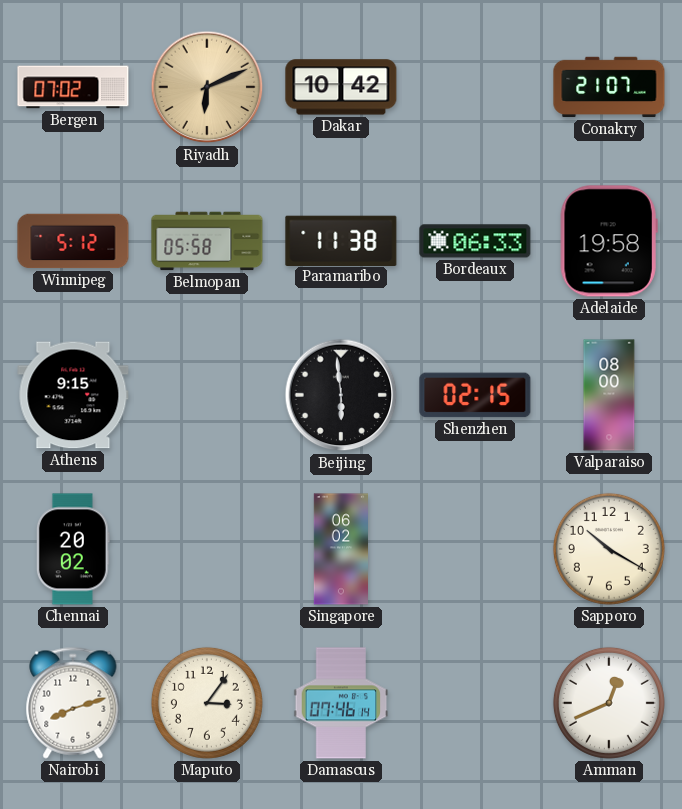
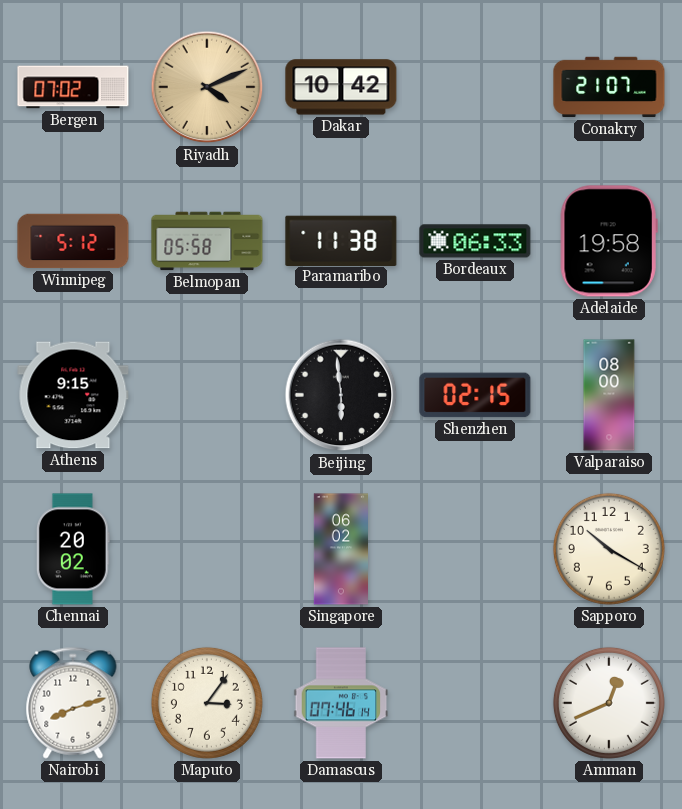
Riyadh: 6:11 -> 4:11 (207, 87)
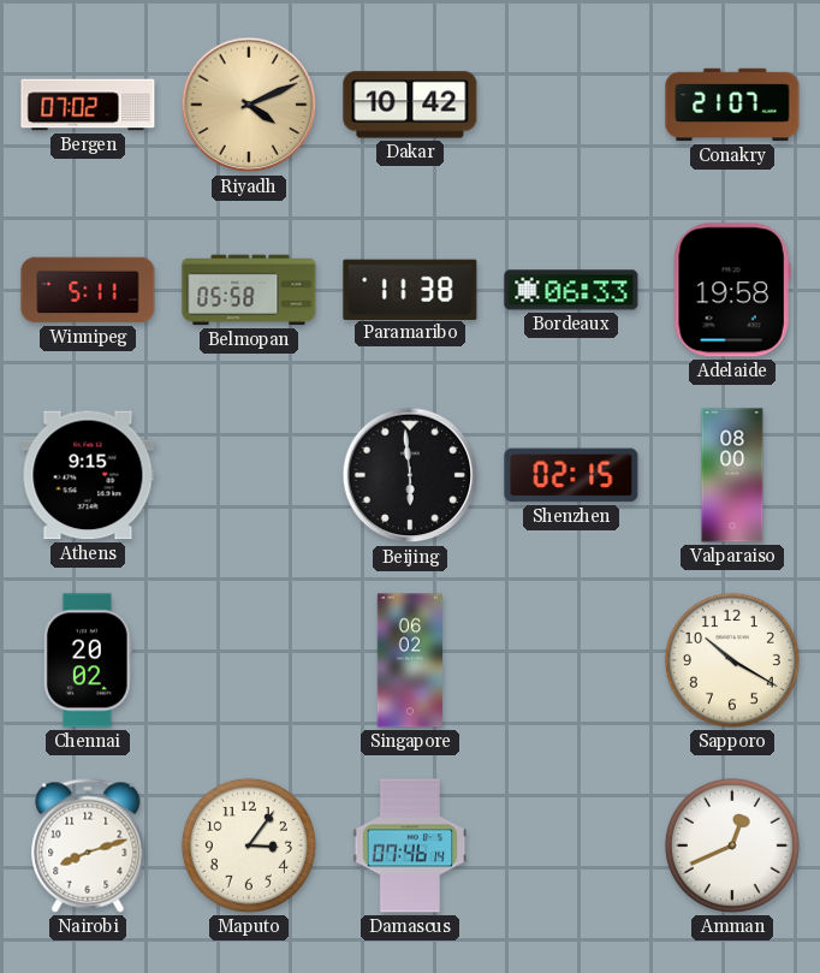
Winnipeg: 5:12 -> 5:11 (88, 290)
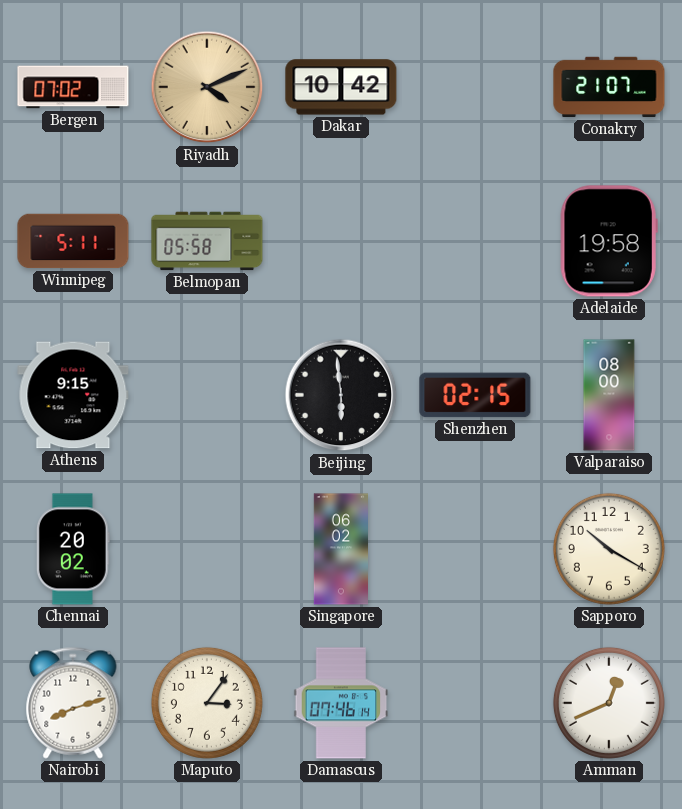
Paramaribo: 11:38 -> none (410, 289)
Bordeaux: 06:33 -> none (571, 290)
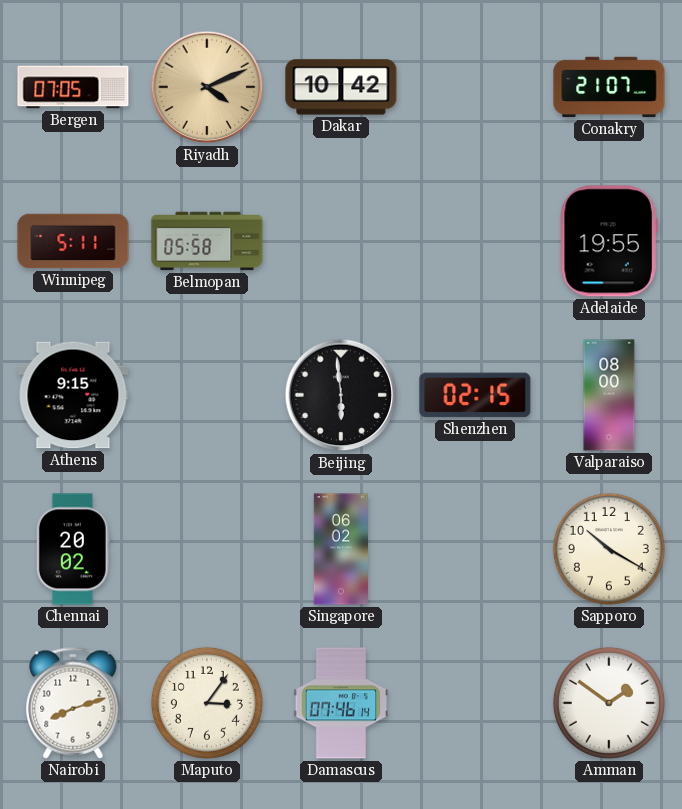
Bergen: 07:02 -> 07:05 (73, 87)
Adelaide: 19:58 -> 19:55 (609, 241)
Amman: 12:41 -> 1:51 (609, 703)
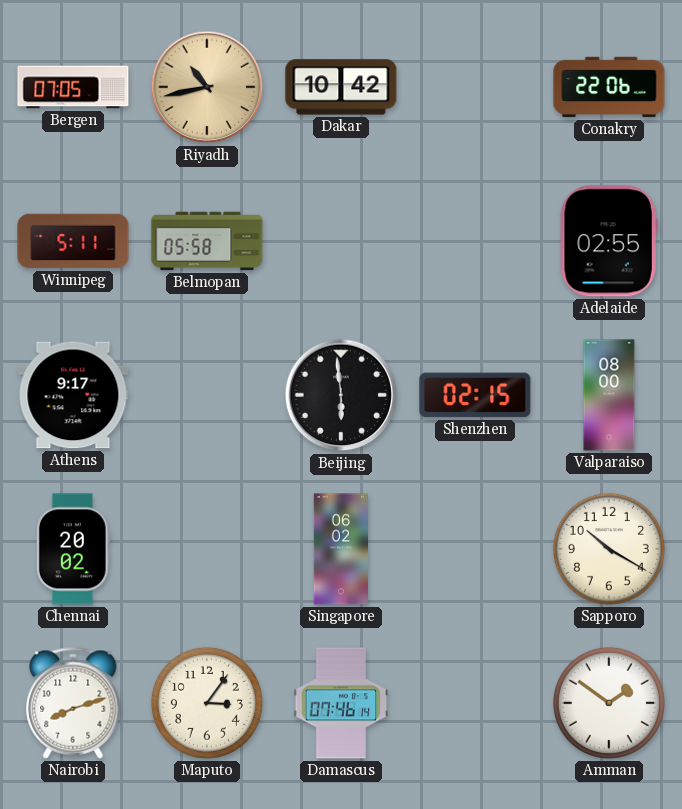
Riyadh: 4:11 -> 10:43 (207, 87)
Conakry: 21:07 -> 22:06 (609, 87)
Adelaide: 19:55 -> 02:55 (609, 241)
Athens: 9:15 -> 9:17 (73, 395)
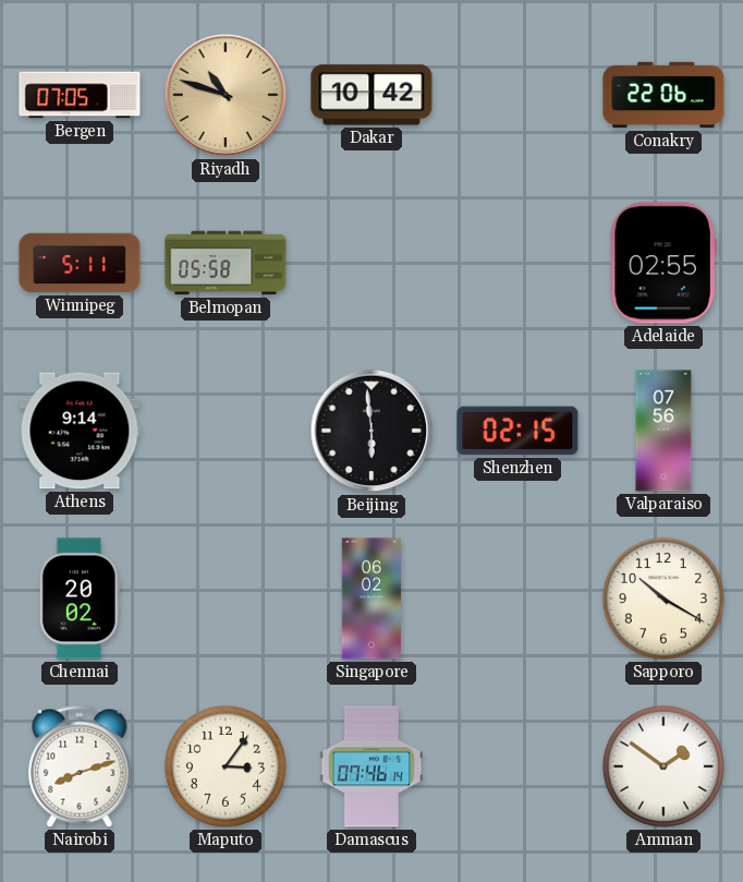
Riyadh: 10:43 -> 10:48 (226, 95)
Athens: 9:17 -> 9:14 (80, 431)
Valparaiso: 08:00 -> 07:56 (663, 431)
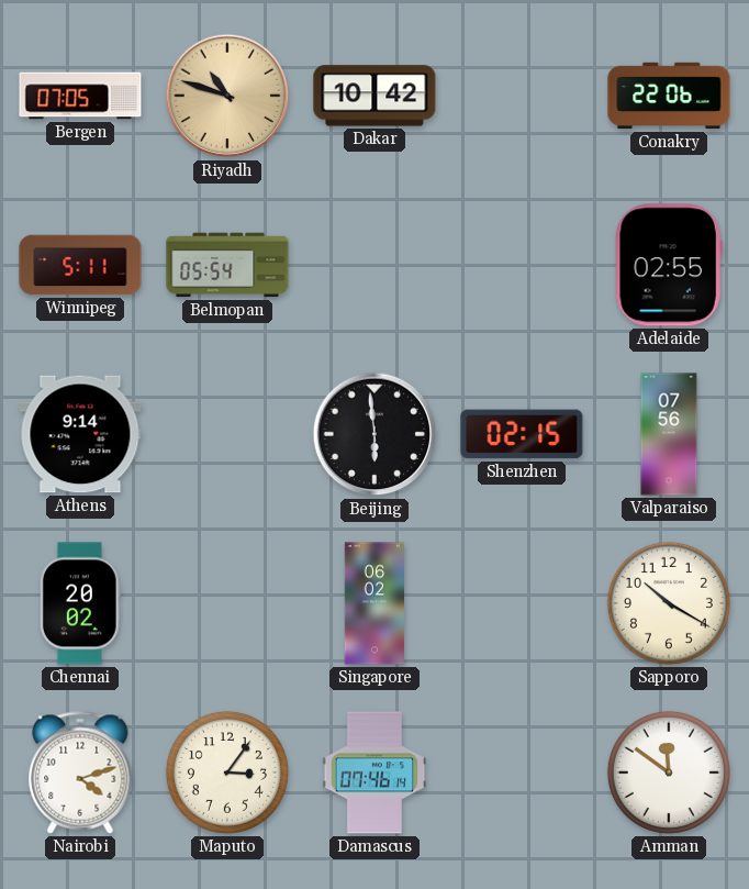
Belmopan: 05:58 -> 05:54 (227, 265)
Nairobi: 8:12 -> 4:12 (80, 773)
Amman: 1:51 -> 11:51 (669, 773)
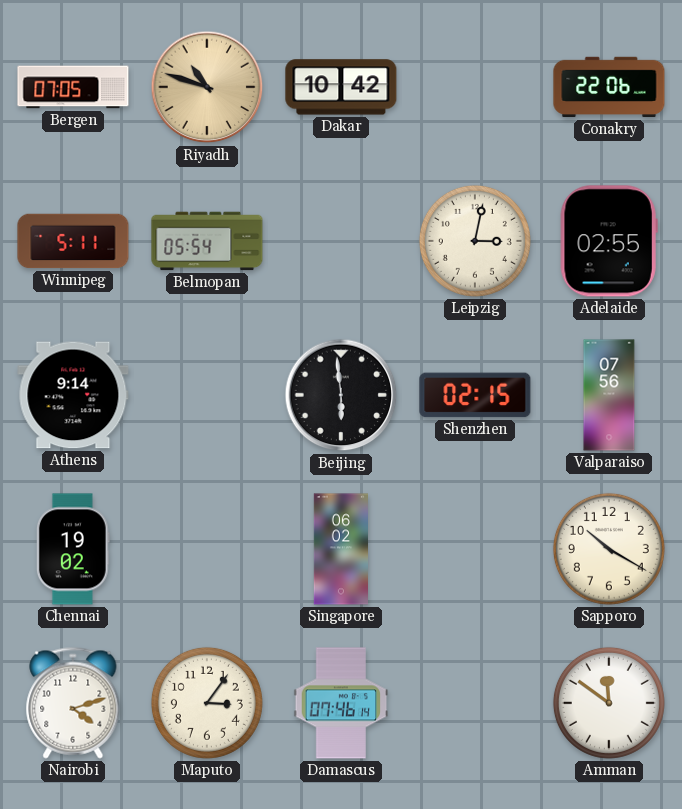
Leipzig: none -> 3:02 (475, 241)
Chennai: 20:02 -> 19:02 (73, 549)
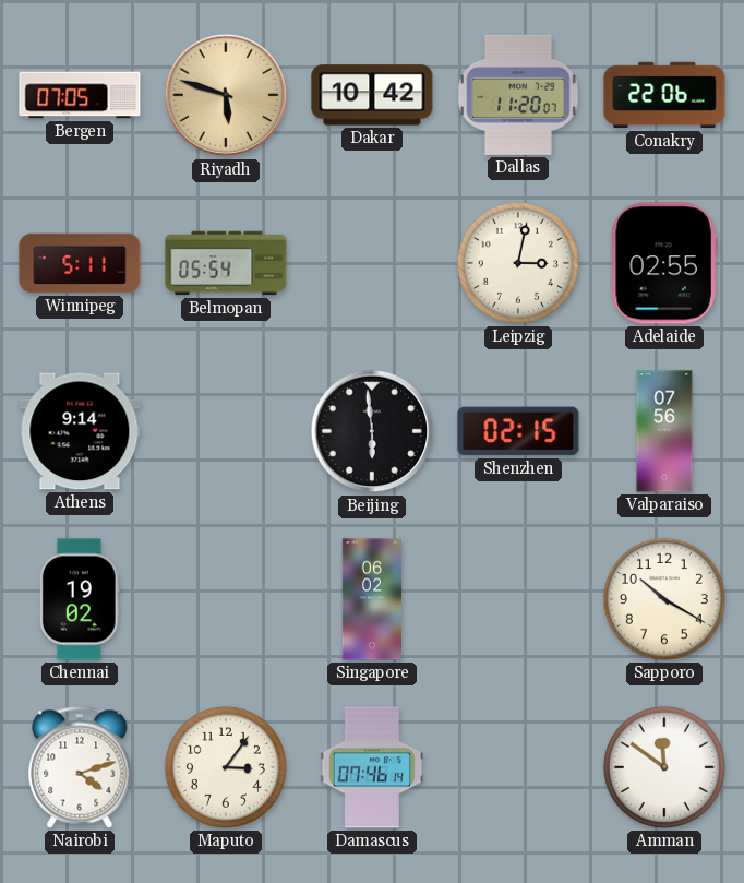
Riyadh: 10:48 -> 5:48 (226, 95)
Dallas: none -> 11:20 (518, 95)
